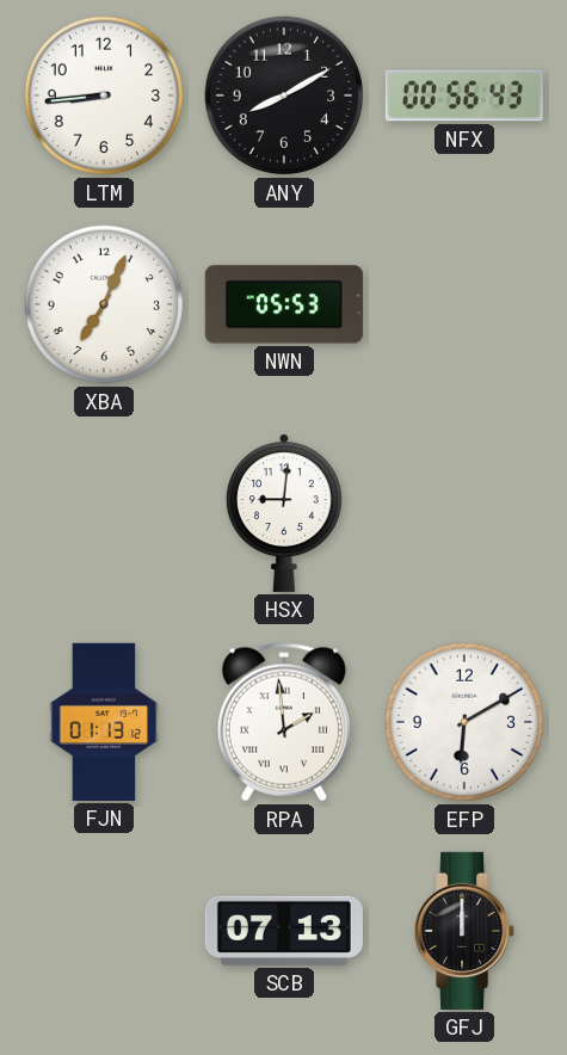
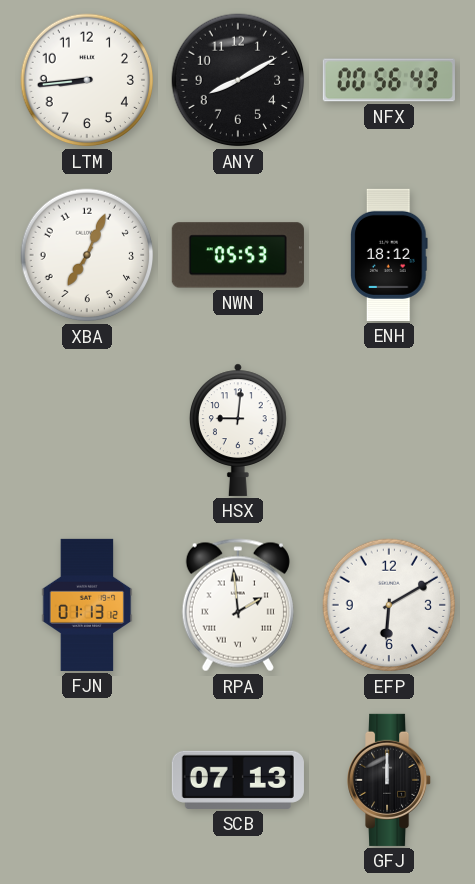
ENH: none -> 18:12 (390, 255)
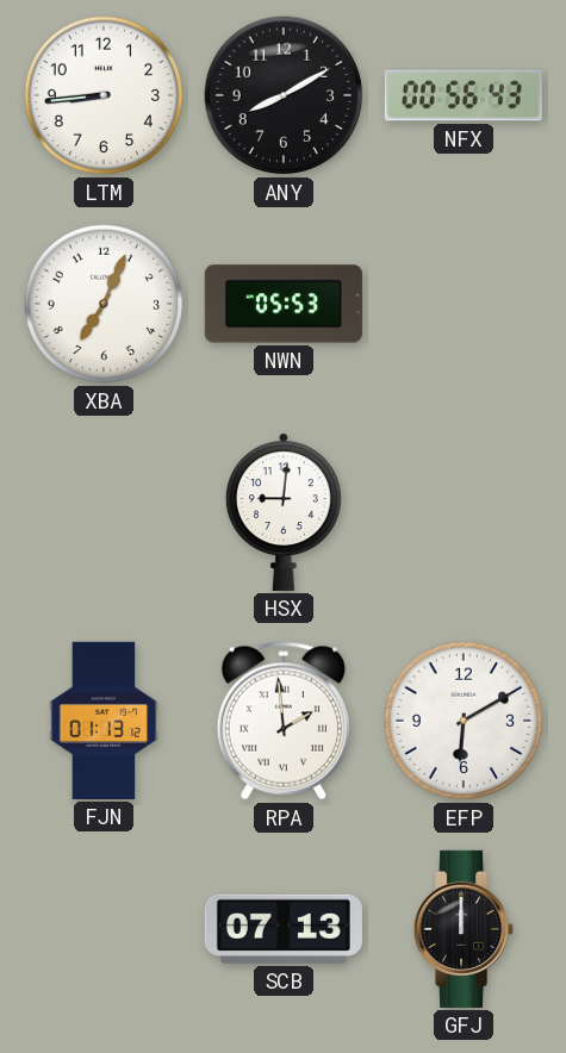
ENH: 18:12 -> none (390, 255)
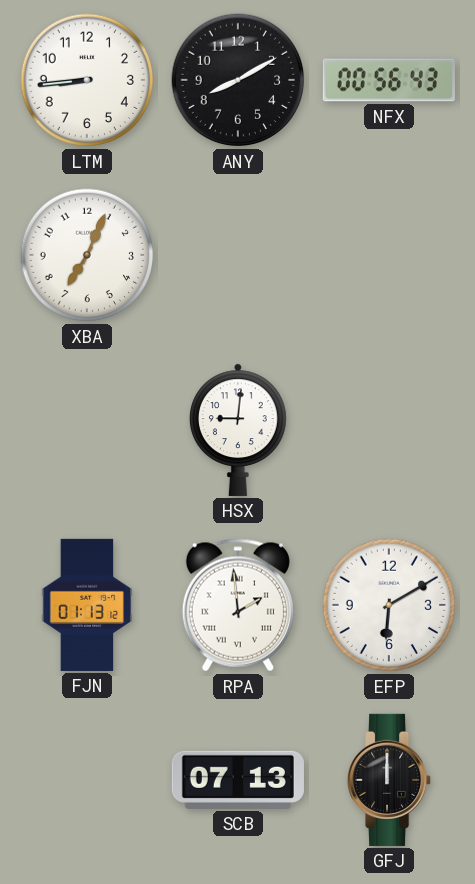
NWN: 05:53 -> none (284, 304)
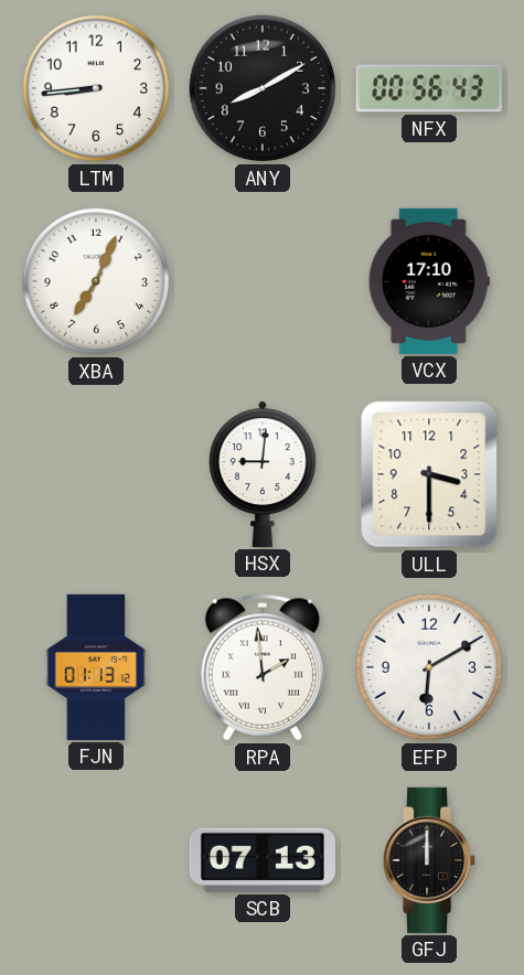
VCX: none -> 17:10 (429, 281)
ULL: none -> 3:30 (429, 474)
